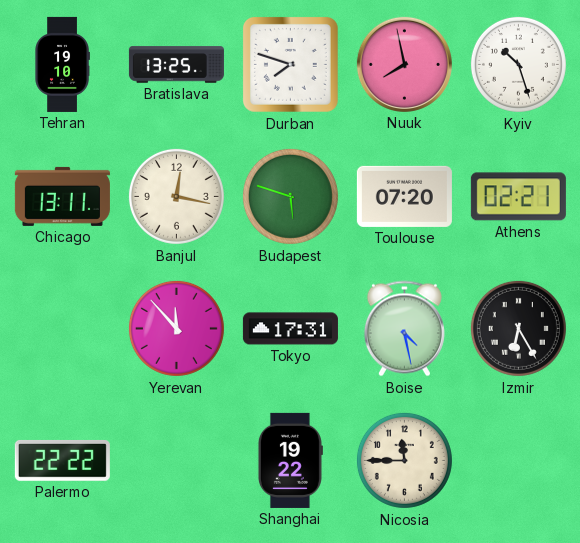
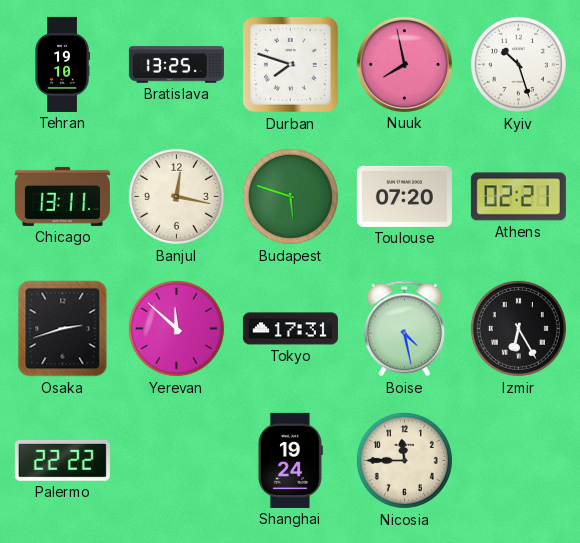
Osaka: none -> 2:42 (63, 329)
Yerevan: 11:53 -> 11:52 (176, 328)
Shanghai: 19:22 -> 19:24 (290, 460)
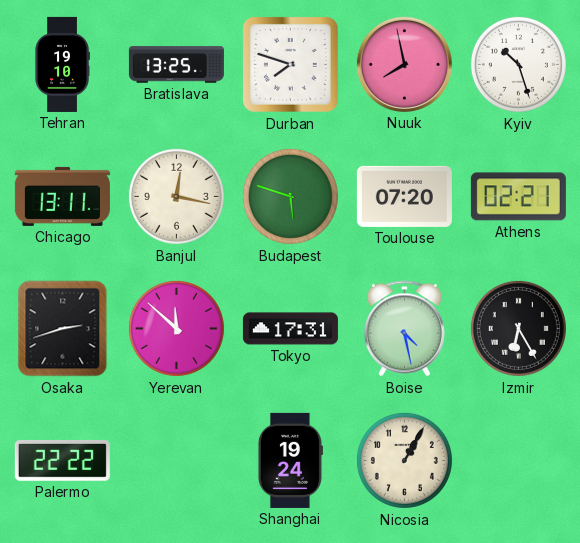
Nicosia: 11:45 -> 1:05 (404, 460)
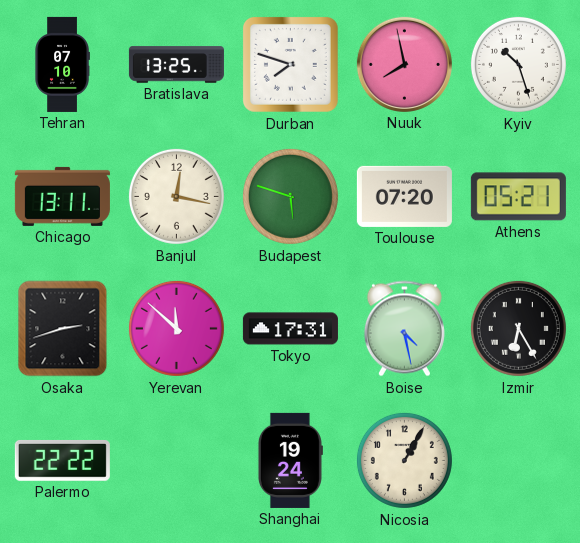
Tehran: 19:10 -> 07:10 (62, 64)
Athens: 02:21 -> 05:21 (518, 197)
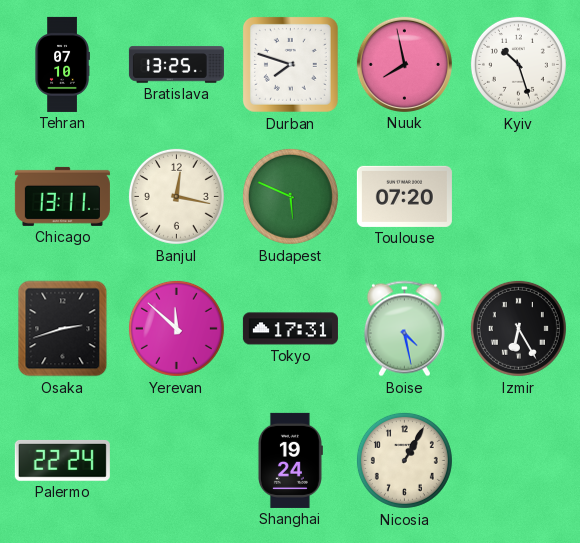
Budapest: 5:48 -> 5:49 (290, 196)
Athens: 05:21 -> none (518, 197)
Palermo: 22:22 -> 22:24 (62, 460)
